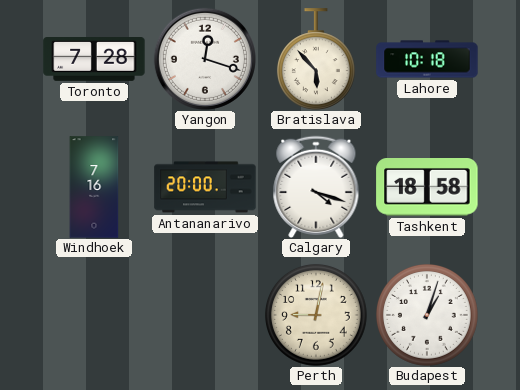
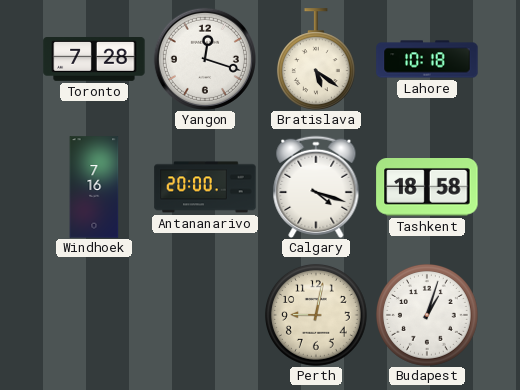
Bratislava: 5:53 -> 5:21 (316, 59)
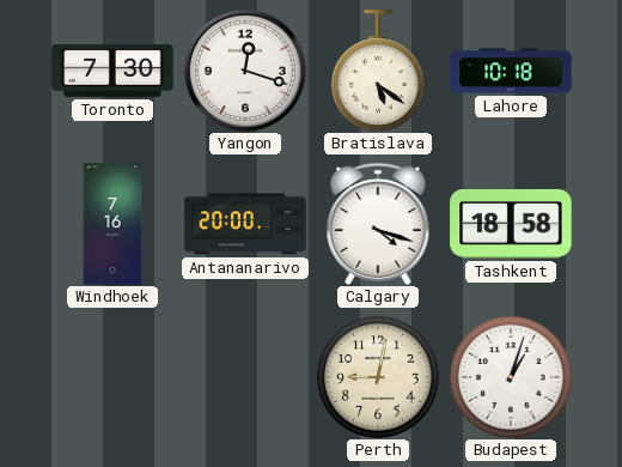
Toronto: 7:28 -> 7:30 (112, 72)
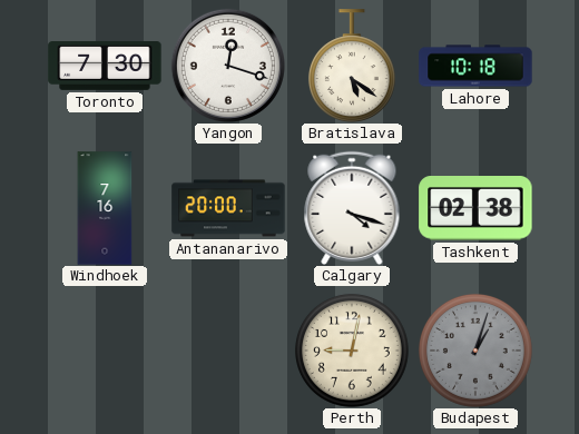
Tashkent: 18:58 -> 02:38 (475, 208)
Budapest dial: white -> grey (475, 351)
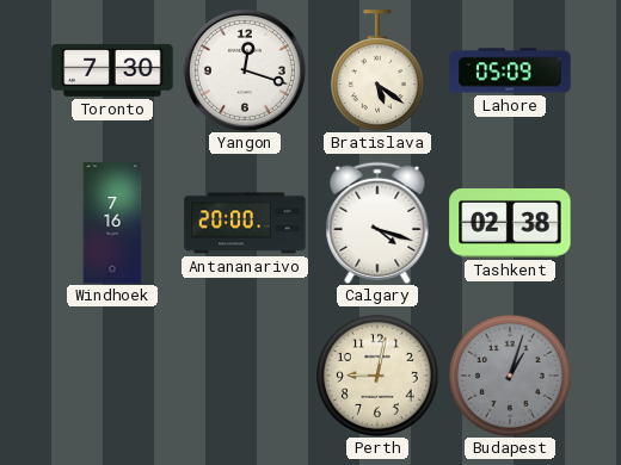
Lahore: 10:18 -> 05:09 (510, 70)
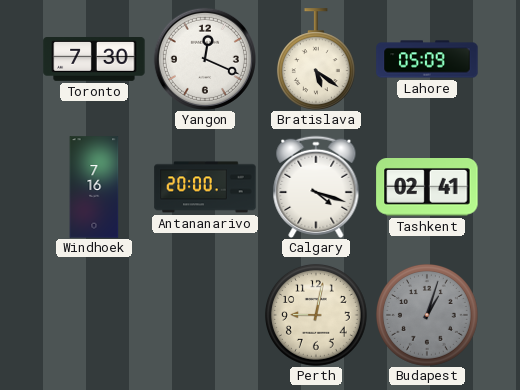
Yangon: 12:18 -> 12:19 (205, 59)
Tashkent: 02:38 -> 02:41 (427, 187)
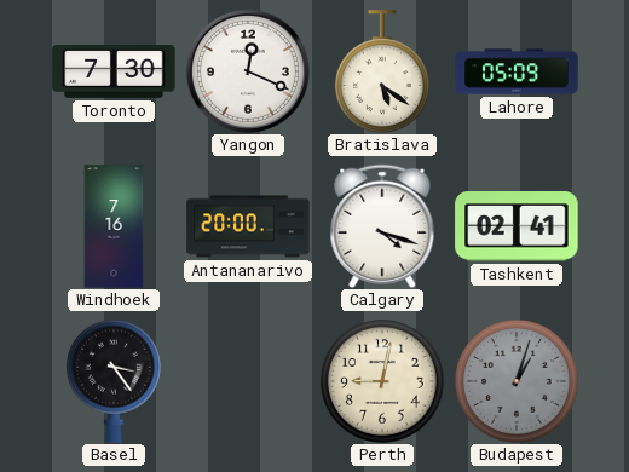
Basel: none -> 3:24 (114, 381)
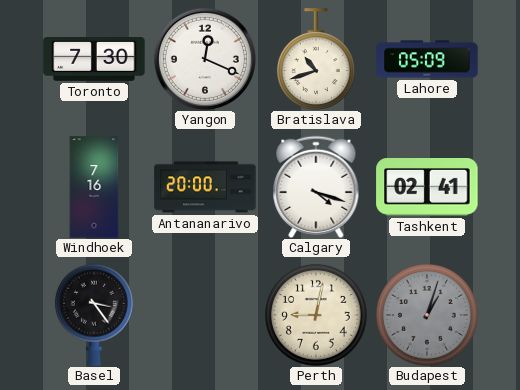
Bratislava: 5:21 -> 10:42 (316, 59)
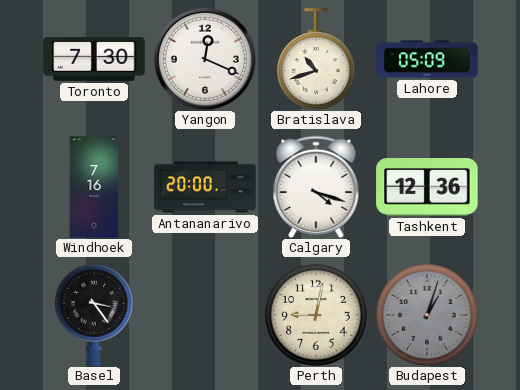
Tashkent: 02:41 -> 12:36 (427, 187)
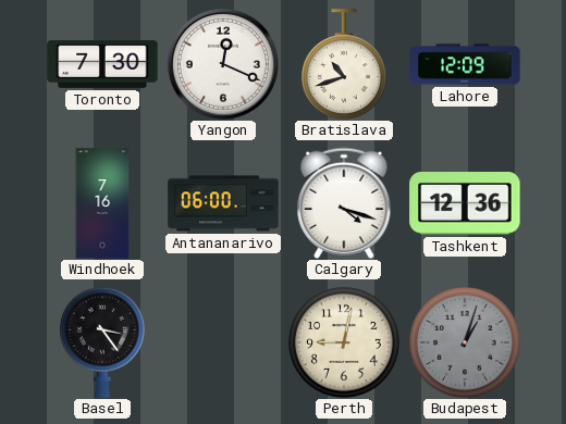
Lahore: 05:09 -> 12:09 (465, 64)
Antananarivo: 20:00 -> 06:00 (223, 203)
